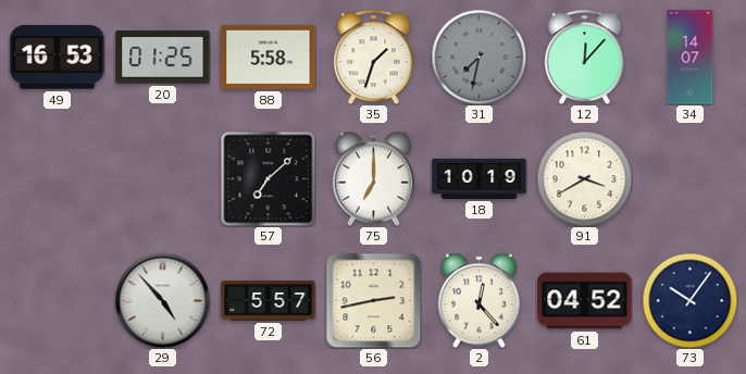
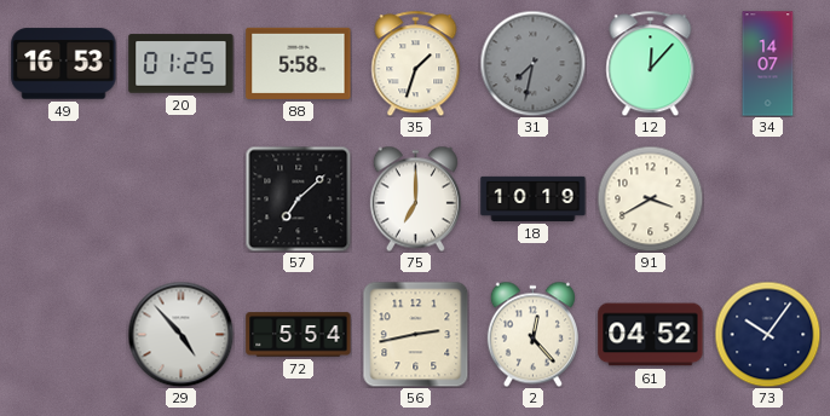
72: 5:57 -> 5:54 (299, 335)
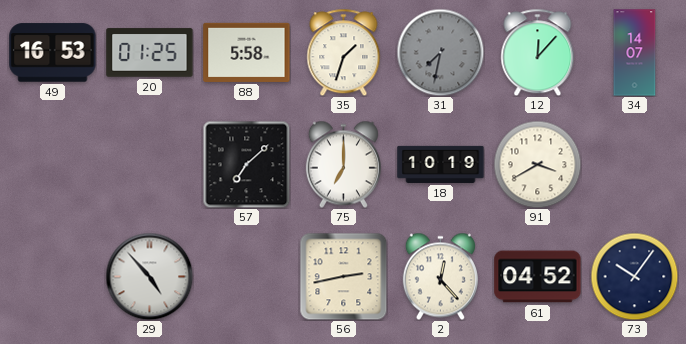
72: 5:54 -> none (299, 335)
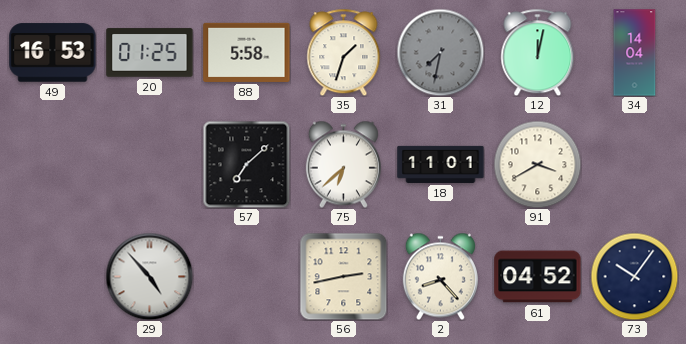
12: 12:07 -> 12:02 (538, 52)
34: 14:07 -> 14:04 (635, 53)
75: 7:00 -> 6:38 (343, 164)
18: 10:19 -> 11:01 (441, 164)
2: 12:23 -> 8:23 (440, 276)
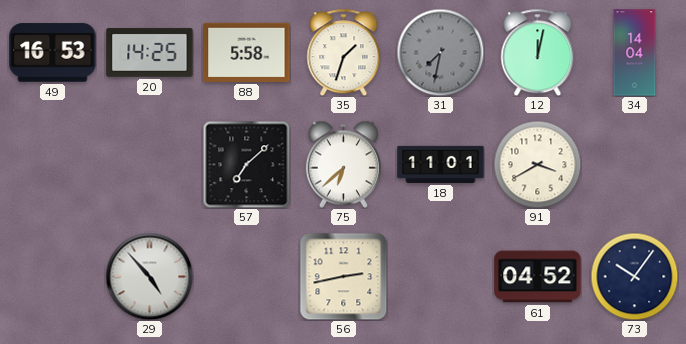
20: 01:25 -> 14:25 (150, 53)
2: 8:23 -> none (440, 276)
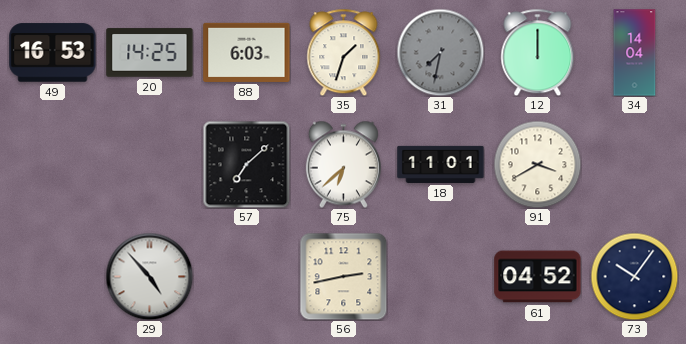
88: 5:58 -> 6:03 (247, 52)
12: 12:02 -> 12:00 (538, 52)
